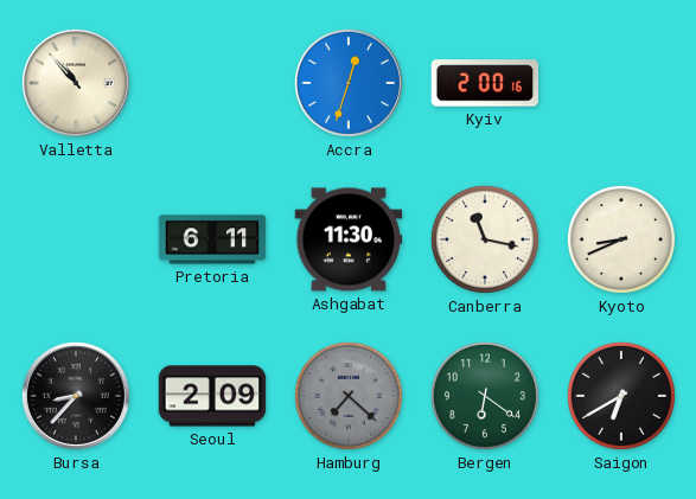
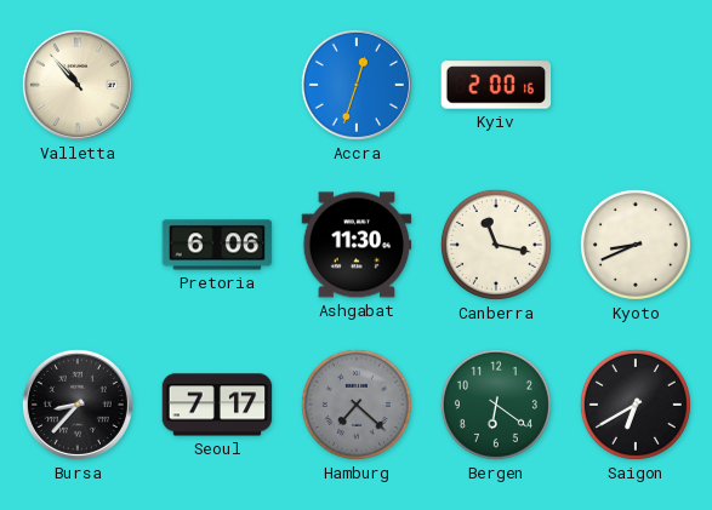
Pretoria: 6:11 -> 6:06 (217, 245)
Seoul: 2:09 -> 7:17 (217, 405)
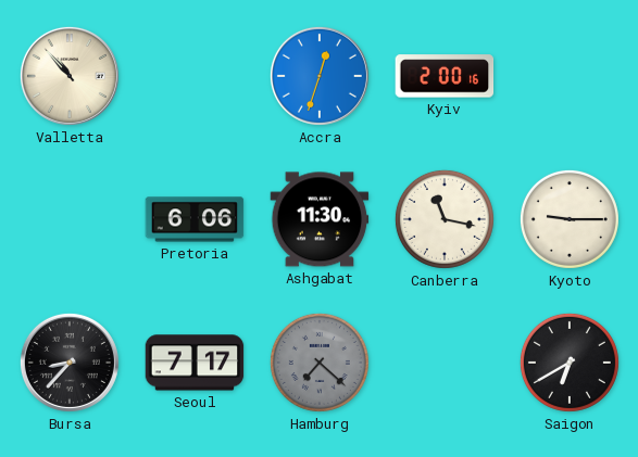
Kyoto: 8:41 -> 9:15 (570, 219)
Bergen: 6:21 -> none (496, 405)
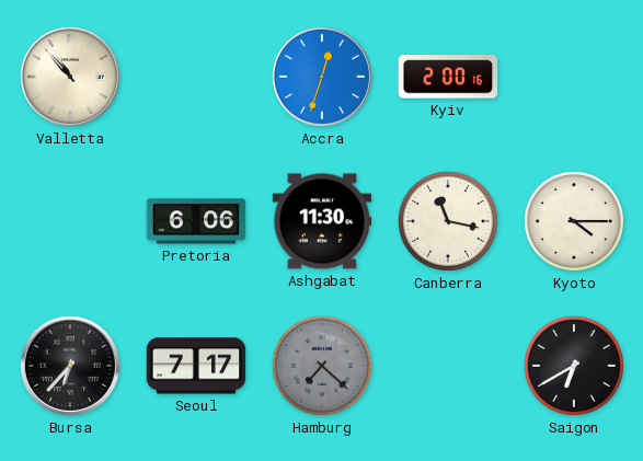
Kyoto: 9:15 -> 4:15 (574, 221)
Bursa: 8:37 -> 6:37 (70, 366)
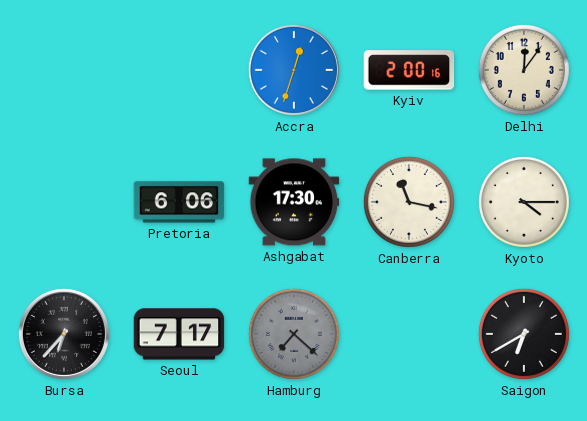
Valletta: 10:53 -> none (70, 77)
Delhi: none -> 12:06 (524, 70)
Ashgabat: 11:30 -> 17:30 (294, 202)
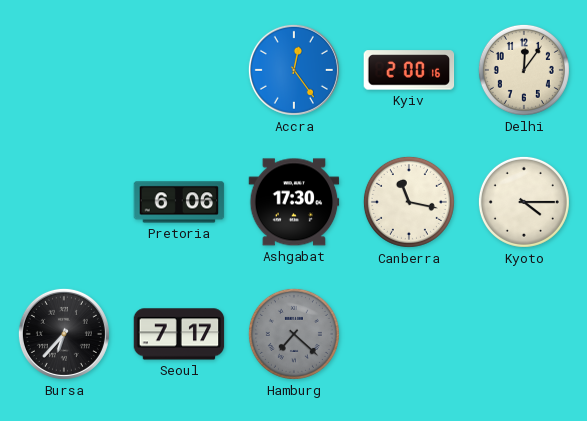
Accra: 12:33 -> 12:24 (294, 70)
Saigon: 6:40 -> none (524, 334)
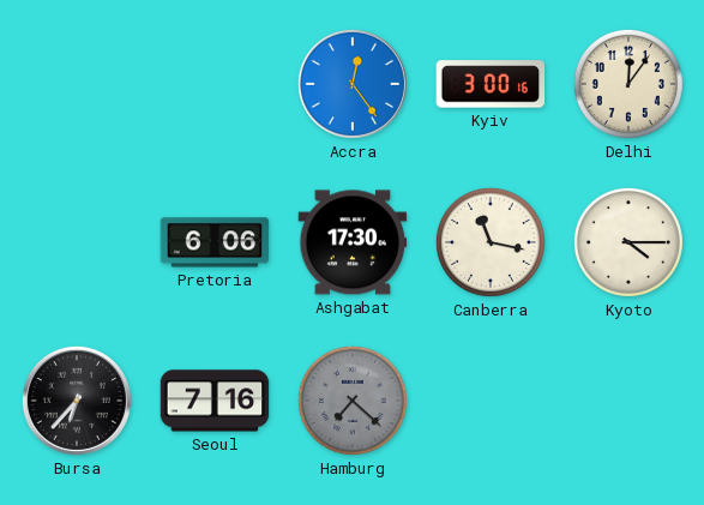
Kyiv: 2:00 -> 3:00 (491, 84)
Seoul: 7:17 -> 7:16 (215, 401)
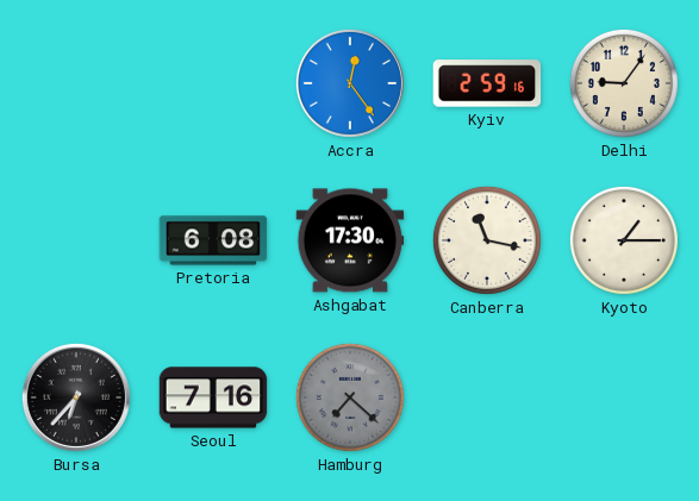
Kyiv: 3:00 -> 2:59 (487, 83)
Delhi: 12:06 -> 9:06 (624, 83)
Pretoria: 6:06 -> 6:08 (213, 240)
Kyoto: 4:15 -> 1:15 (624, 240)
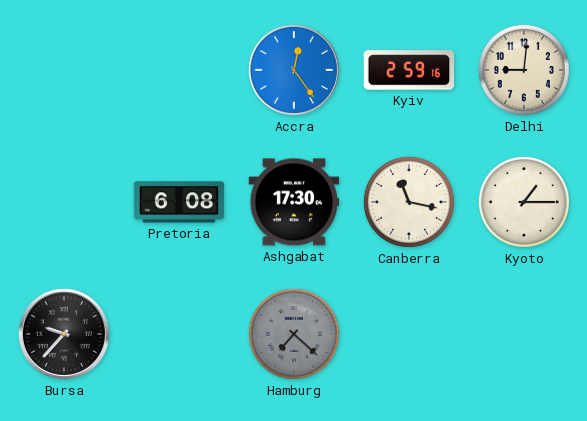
Delhi: 9:06 -> 9:01 (524, 70)
Bursa: 6:37 -> 9:37 (64, 334)
Seoul: 7:16 -> none (213, 397)
